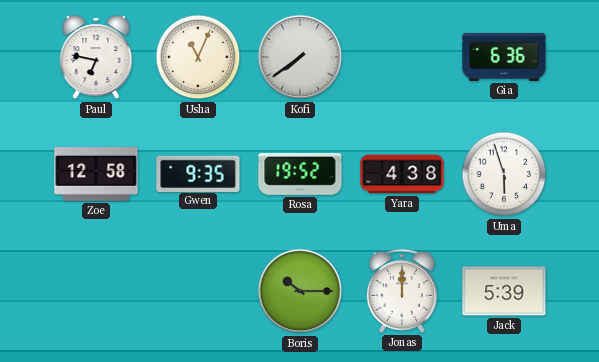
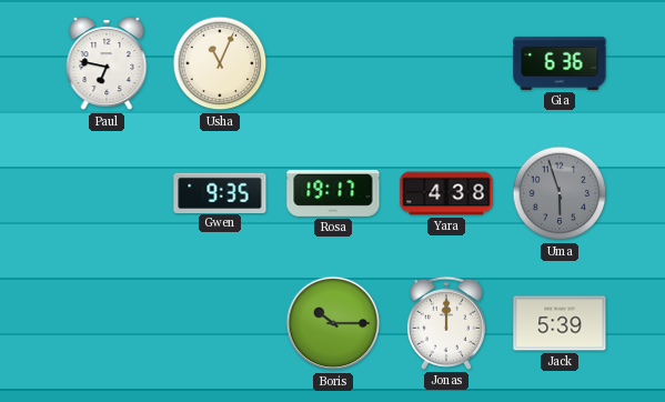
Kofi: 7:39 -> none (300, 57)
Zoe: 12:58 -> none (96, 174)
Rosa: 19:52 -> 19:17 (333, 193)
Uma dial: white -> grey (560, 193)
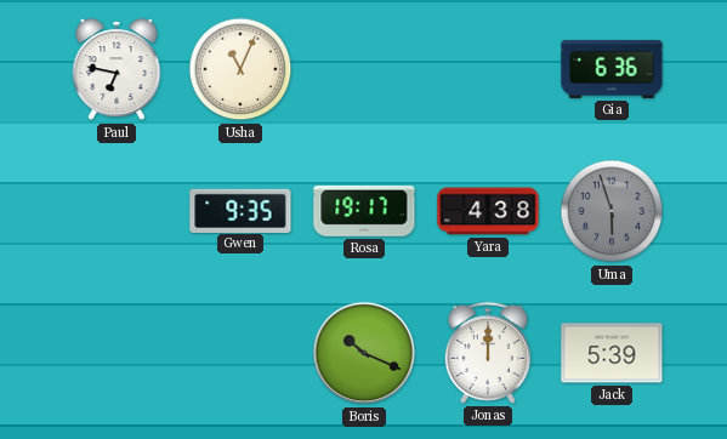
Boris: 10:15 -> 10:19 (364, 353)
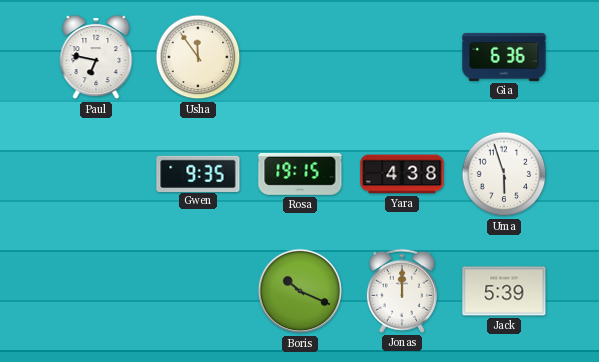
Usha: 11:04 -> 11:54 (198, 57)
Rosa: 19:17 -> 19:15 (300, 174)
Uma dial: grey -> white (504, 174)
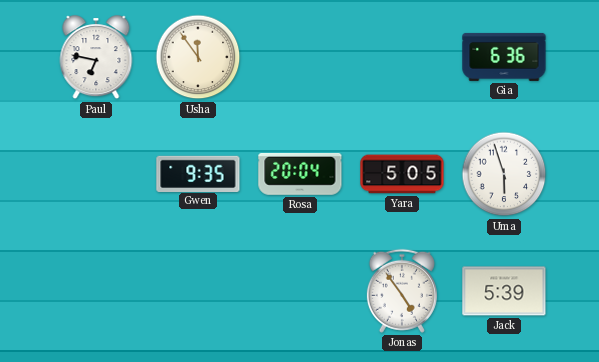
Rosa: 19:15 -> 20:04 (300, 174)
Yara: 4:38 -> 5:05 (402, 174)
Boris: 10:19 -> none (300, 291)
Jonas: 12:00 -> 4:54 (402, 291)
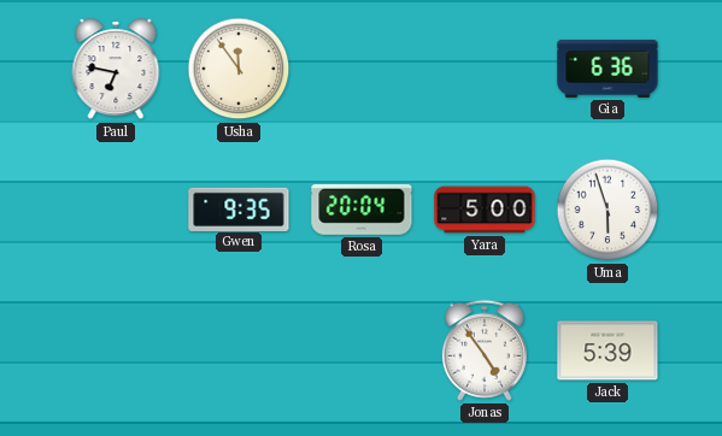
Yara: 5:05 -> 5:00 (485, 210)
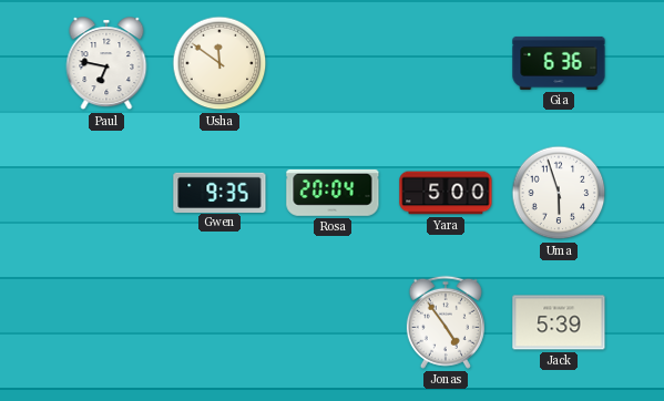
Usha: 11:54 -> 11:51 (219, 63)
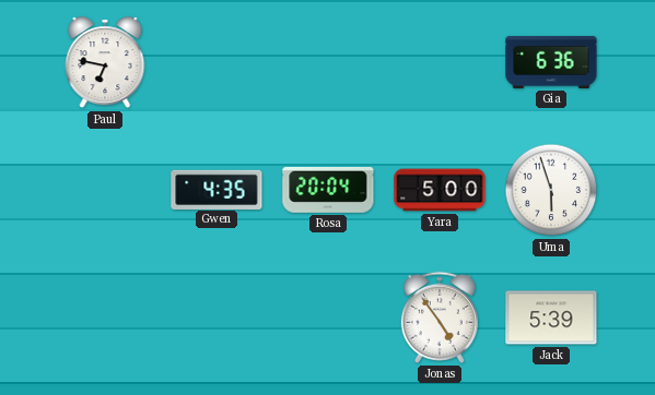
Usha: 11:51 -> none (219, 63)
Gwen: 9:35 -> 4:35 (217, 189)
